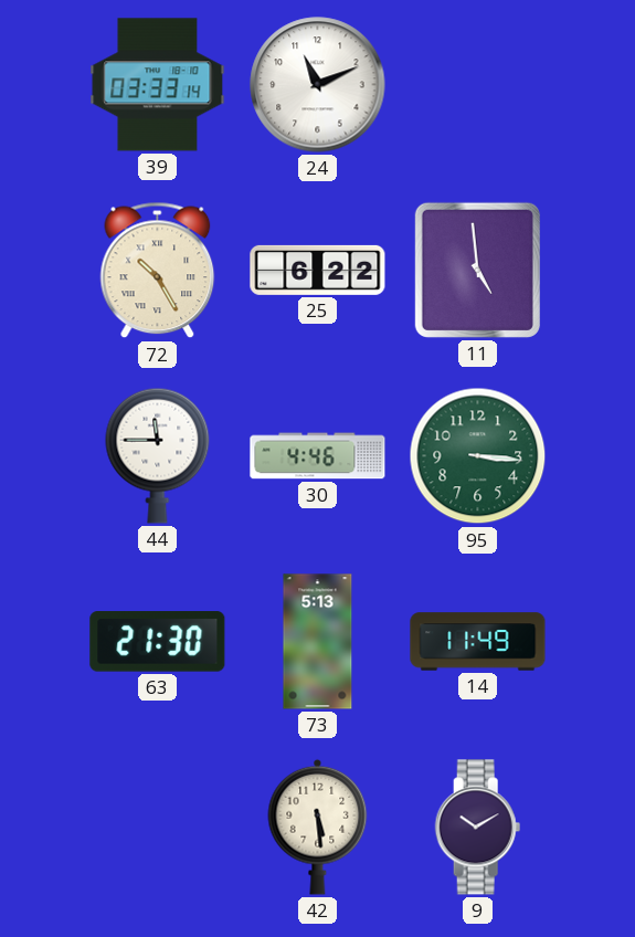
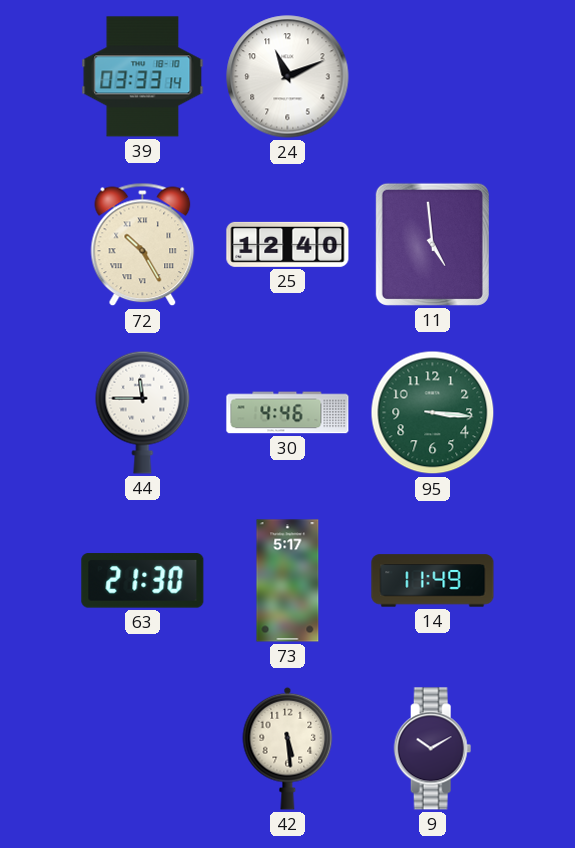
25: 6:22 -> 12:40 (288, 244)
73: 5:13 -> 5:17 (288, 581)
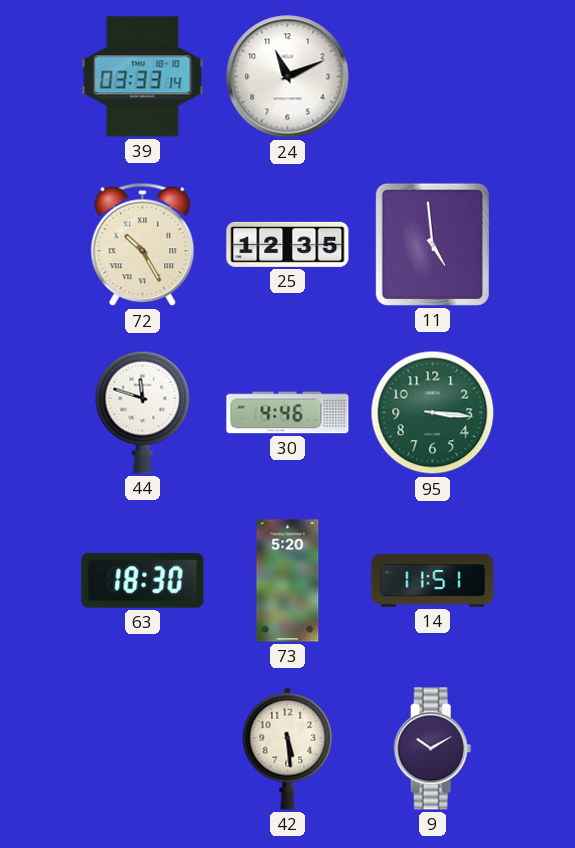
25: 12:40 -> 12:35 (288, 244)
44: 11:45 -> 11:48 (143, 412)
63: 21:30 -> 18:30 (143, 581)
73: 5:17 -> 5:20 (288, 581)
14: 11:49 -> 11:51 (433, 581)
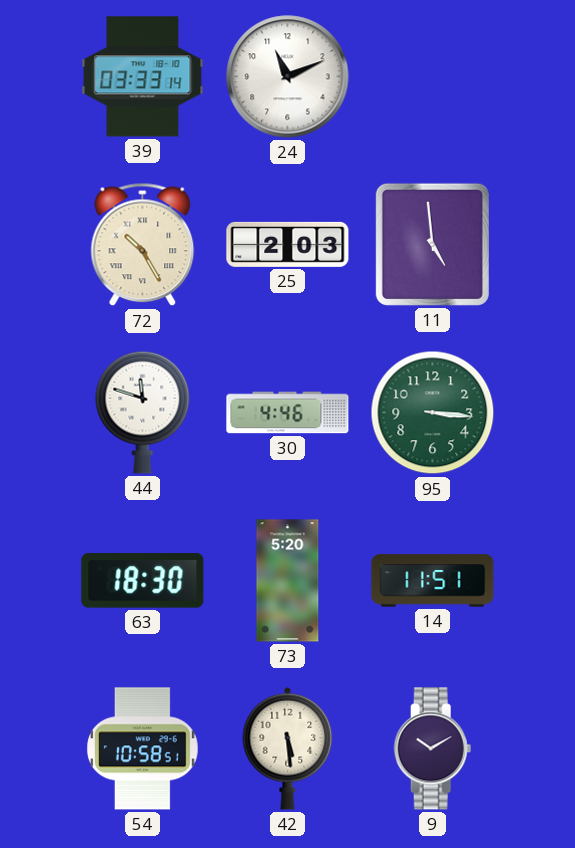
25: 12:35 -> 2:03 (288, 244)
54: none -> 10:58 (142, 749)
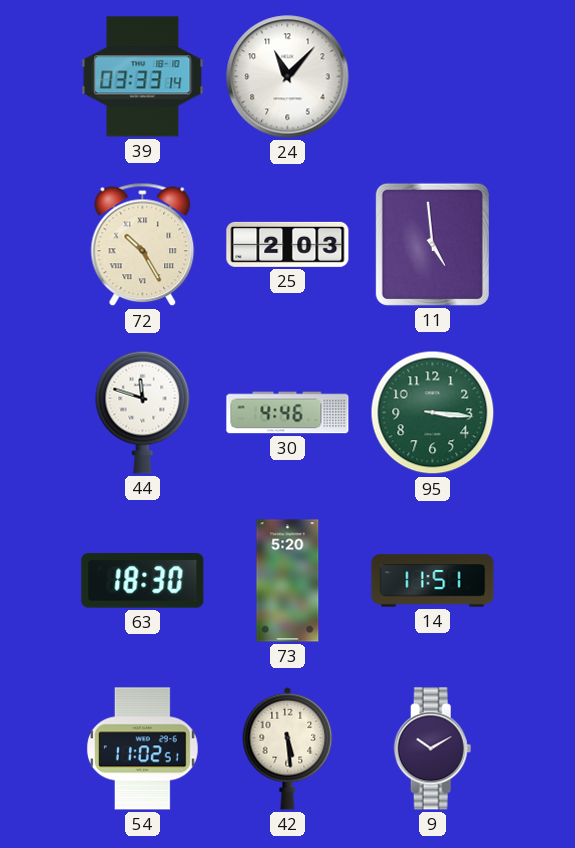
24: 11:11 -> 11:07 (288, 77)
54: 10:58 -> 11:02 (142, 749)
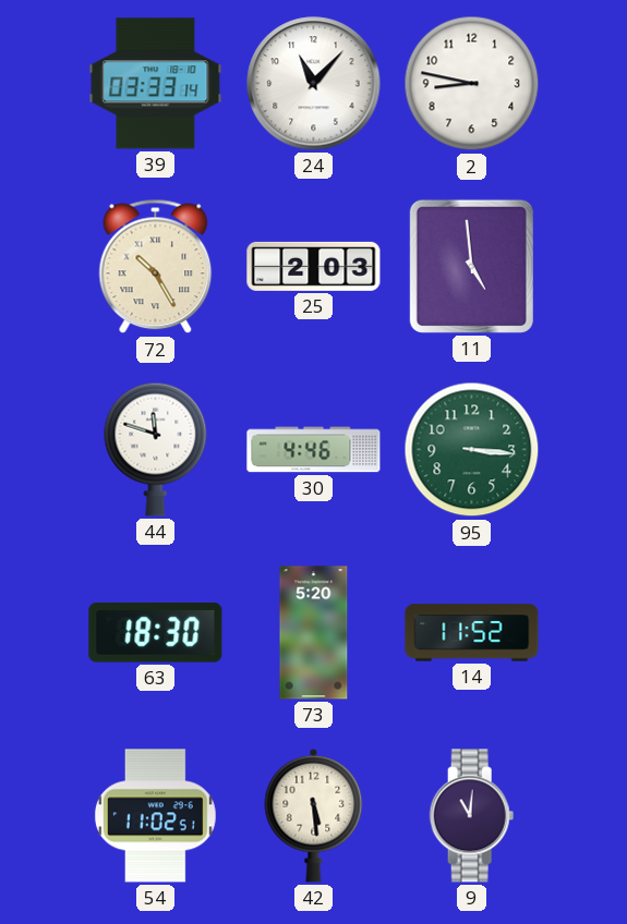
2: none -> 8:47 (472, 84)
14: 11:51 -> 11:52 (472, 633)
9: 10:10 -> 11:01 (472, 816)
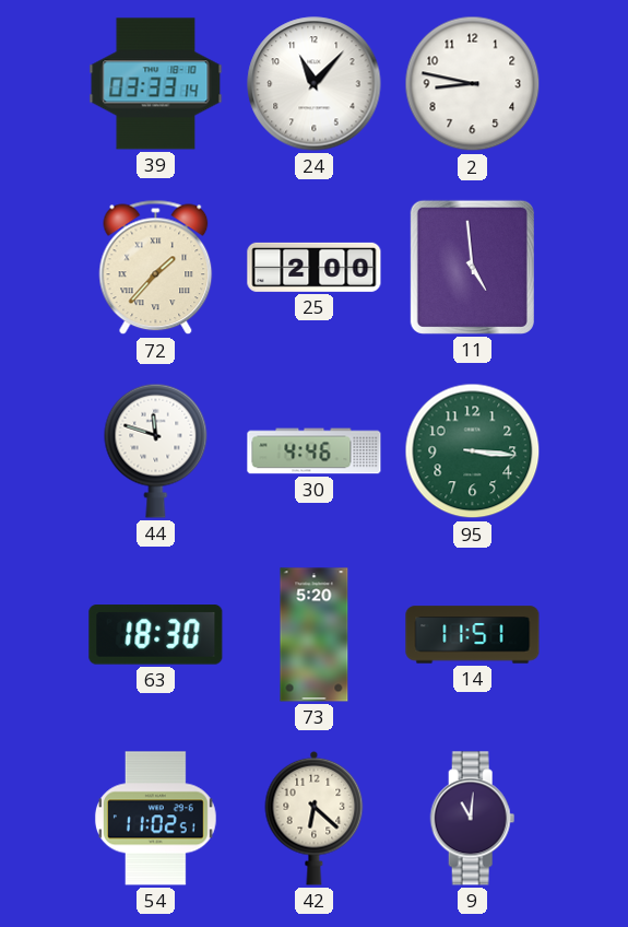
72: 10:25 -> 1:37 (156, 268)
25: 2:03 -> 2:00 (315, 267)
14: 11:52 -> 11:51 (473, 635)
42: 5:29 -> 6:22 (315, 818)
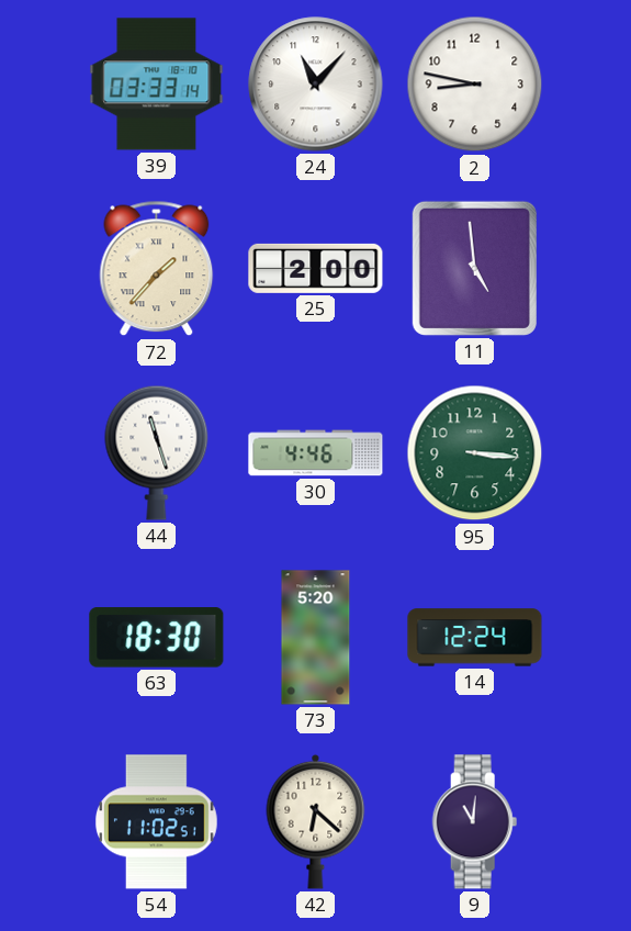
44: 11:48 -> 11:27 (157, 452)
14: 11:51 -> 12:24 (475, 638)
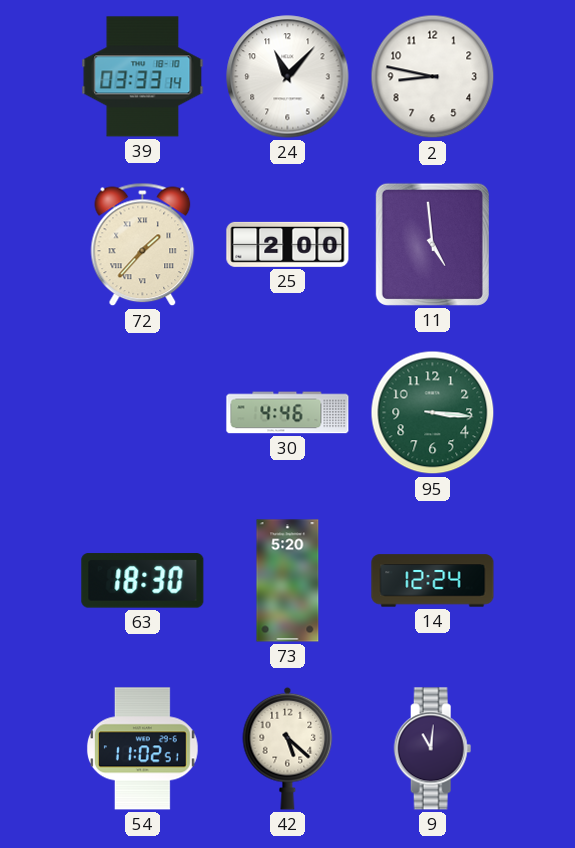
44: 11:27 -> none (157, 452)
42: 6:22 -> 5:22 (288, 748)
